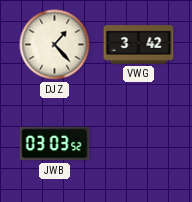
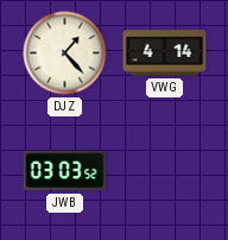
VWG: 3:42 -> 4:14 (165, 53)
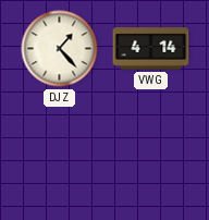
JWB: 03:03 -> none (65, 171)
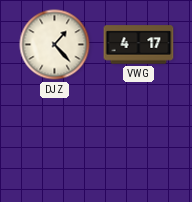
VWG: 4:14 -> 4:17 (139, 45)
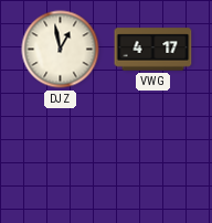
DJZ: 1:23 -> 12:58 (61, 50)
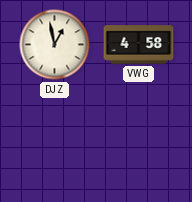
VWG: 4:17 -> 4:58 (139, 45)
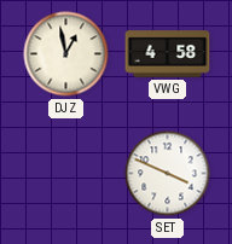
SET: none -> 3:49 (168, 174)
